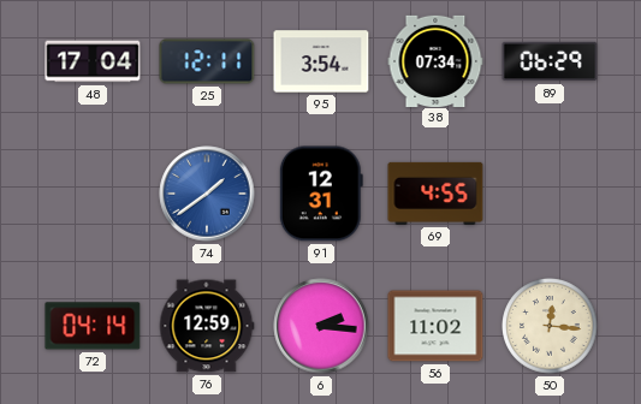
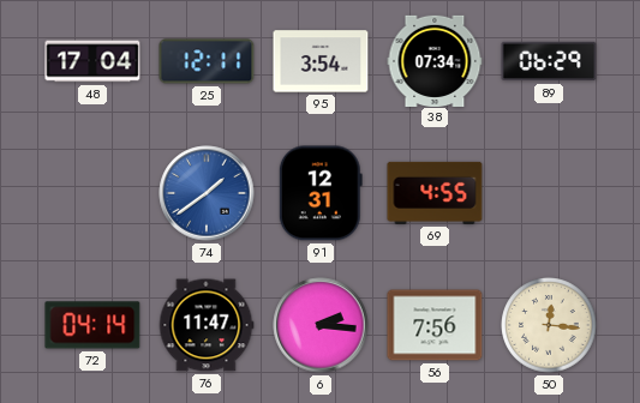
76: 12:59 -> 11:47 (207, 325)
56: 11:02 -> 7:56 (435, 325)
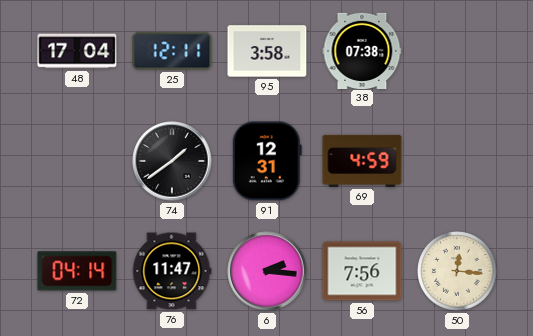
95: 3:54 -> 3:58 (267, 51)
38: 07:34 -> 07:38 (362, 50)
89: 06:29 -> none (549, 61)
74 dial: blue -> black (172, 161)
69: 4:55 -> 4:59 (362, 161)
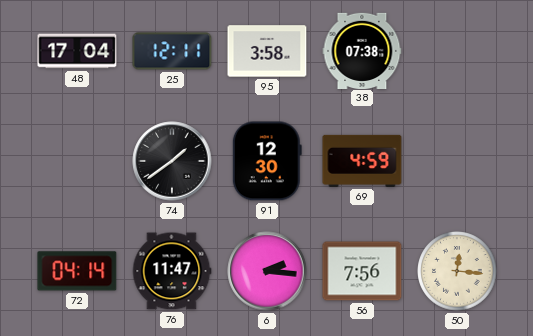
91: 12:31 -> 12:30 (267, 161)
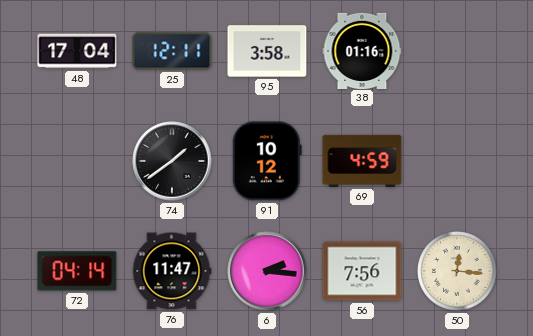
38: 07:38 -> 01:16 (362, 50)
91: 12:30 -> 10:12 (267, 161)
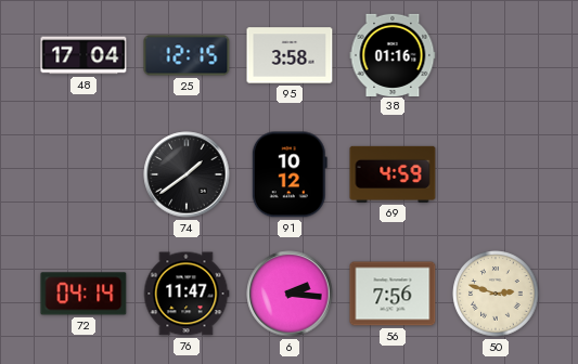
25: 12:11 -> 12:15 (187, 55)
50: 12:16 -> 2:48 (496, 294)
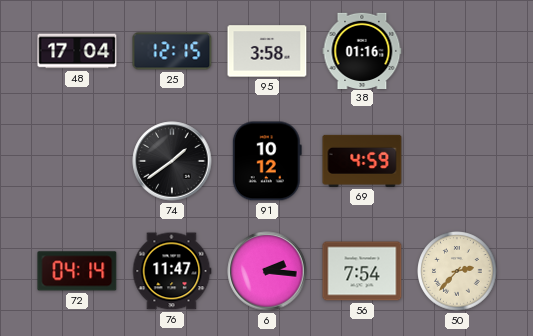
56: 7:56 -> 7:54 (362, 271)
50: 2:48 -> 2:37 (457, 271)
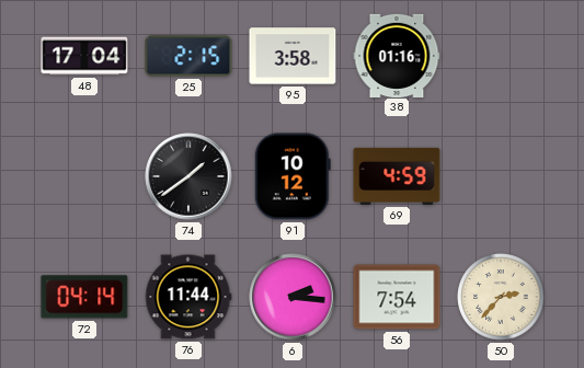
25: 12:15 -> 2:15 (188, 56)
76: 11:47 -> 11:44 (188, 297)
